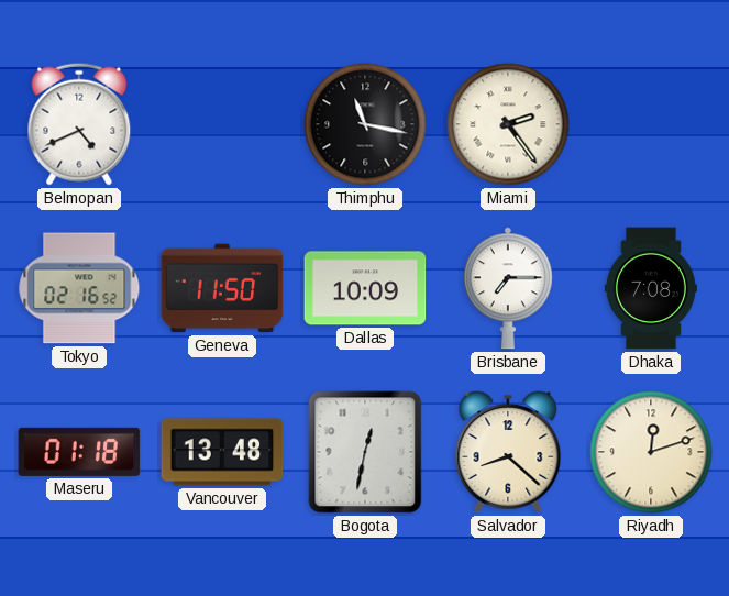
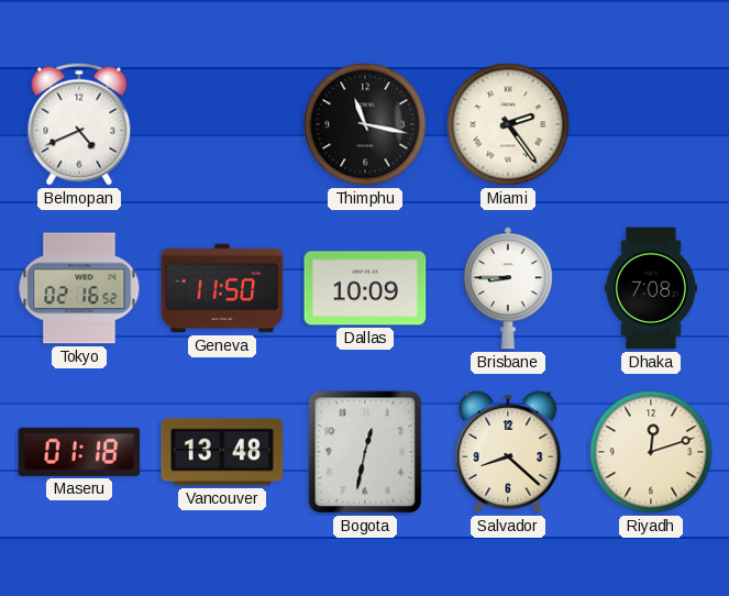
Brisbane: 7:15 -> 8:45 (508, 288)
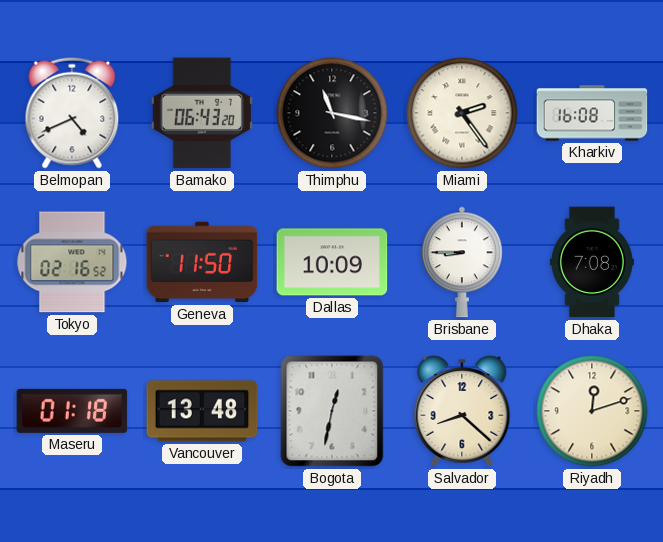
Bamako: none -> 06:43 (202, 113)
Kharkiv: none -> 16:08 (592, 113)
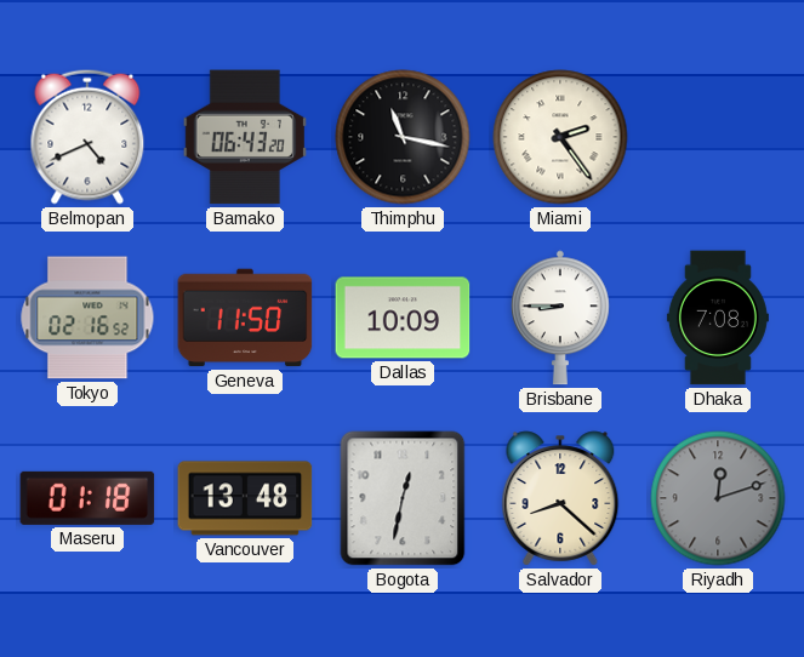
Kharkiv: 16:08 -> none (592, 113)
Riyadh dial: cream -> grey (718, 498)
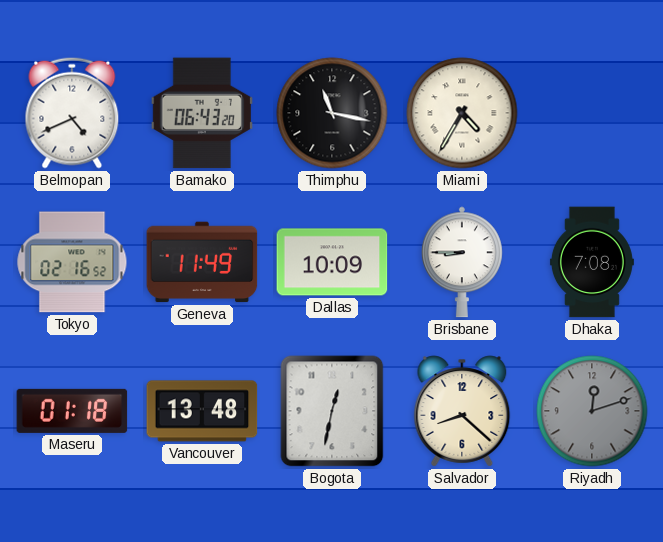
Miami: 2:24 -> 4:35 (462, 113)
Geneva: 11:50 -> 11:49 (202, 262)
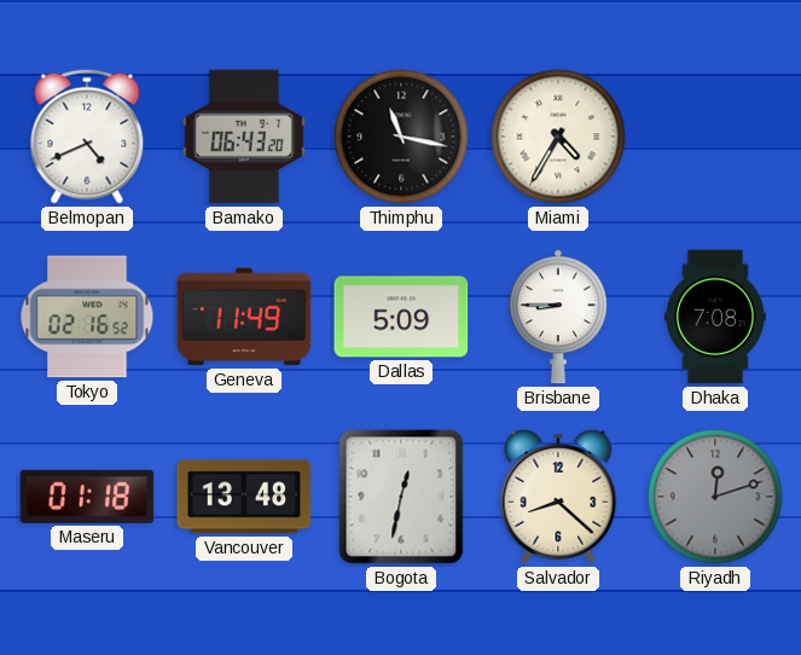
Dallas: 10:09 -> 5:09 (401, 317)
